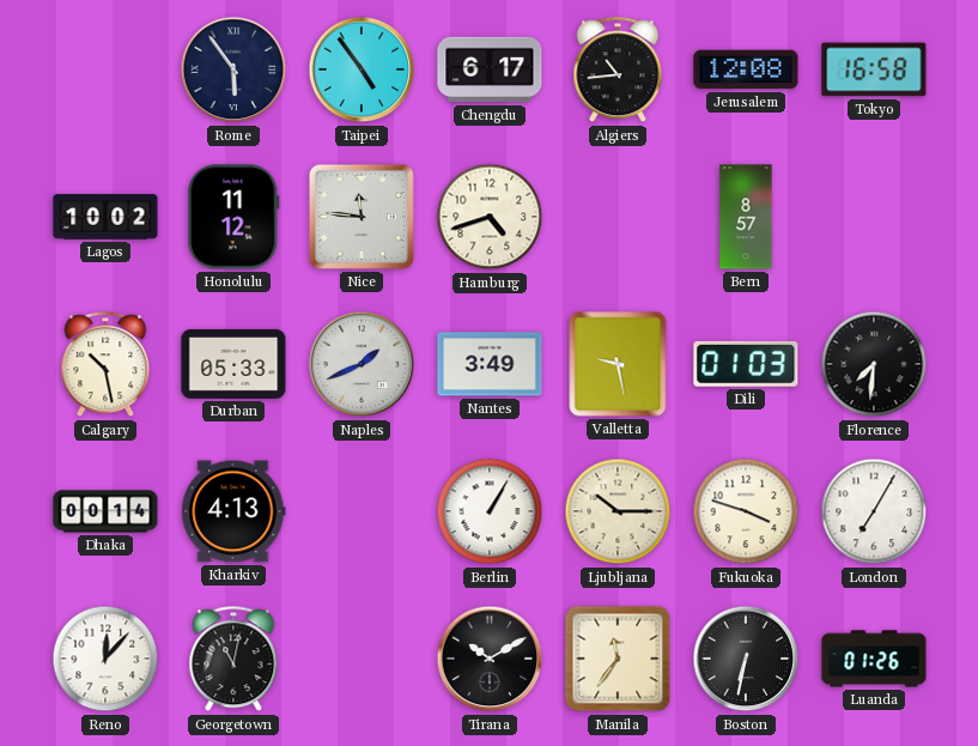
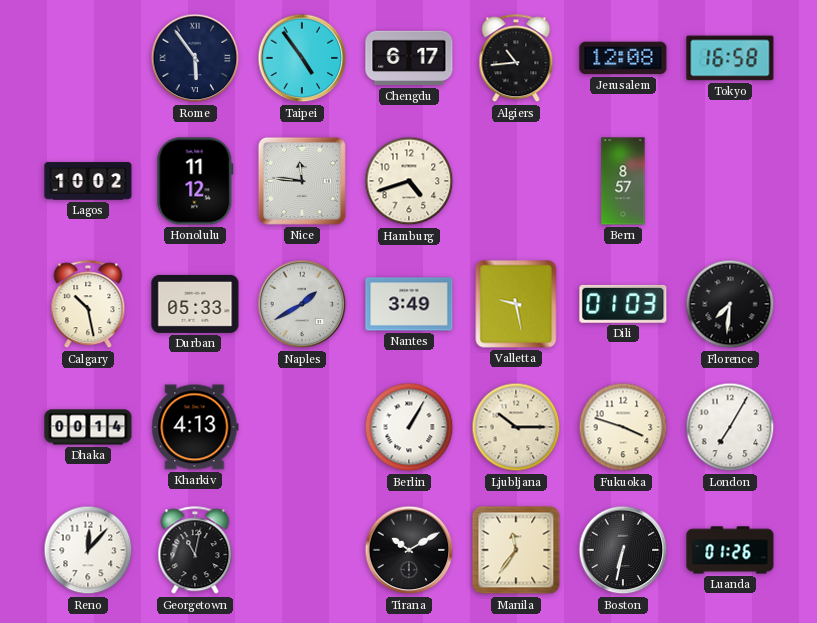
Naples: 1:41 -> 1:40 (302, 304)
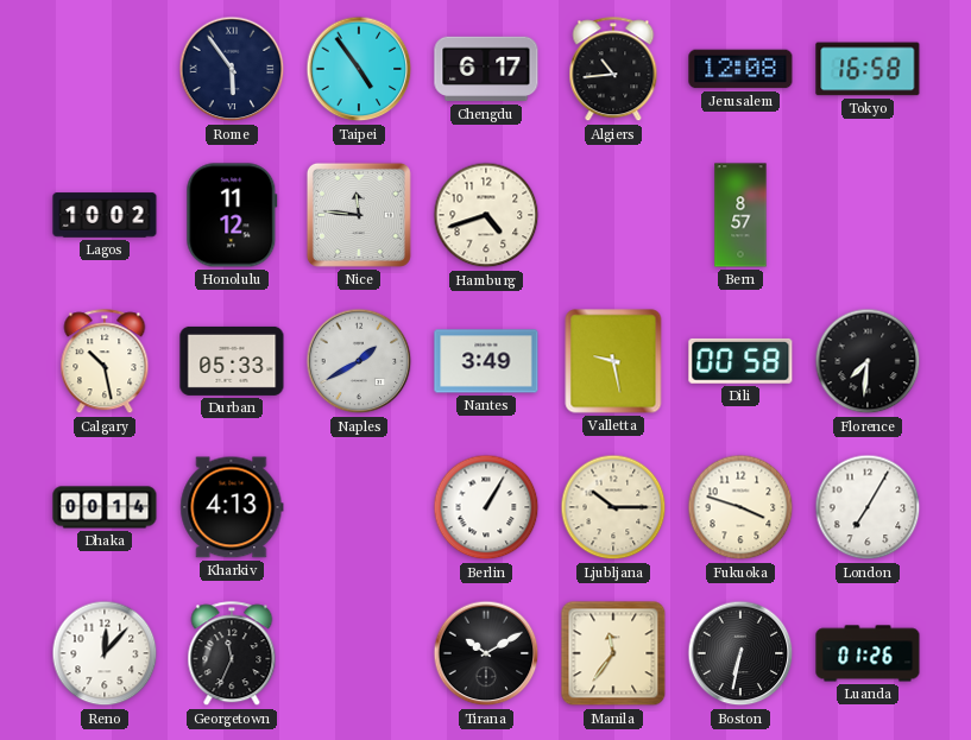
Dili: 01:03 -> 00:58 (740, 361)
Georgetown: 11:02 -> 11:34 (232, 654)
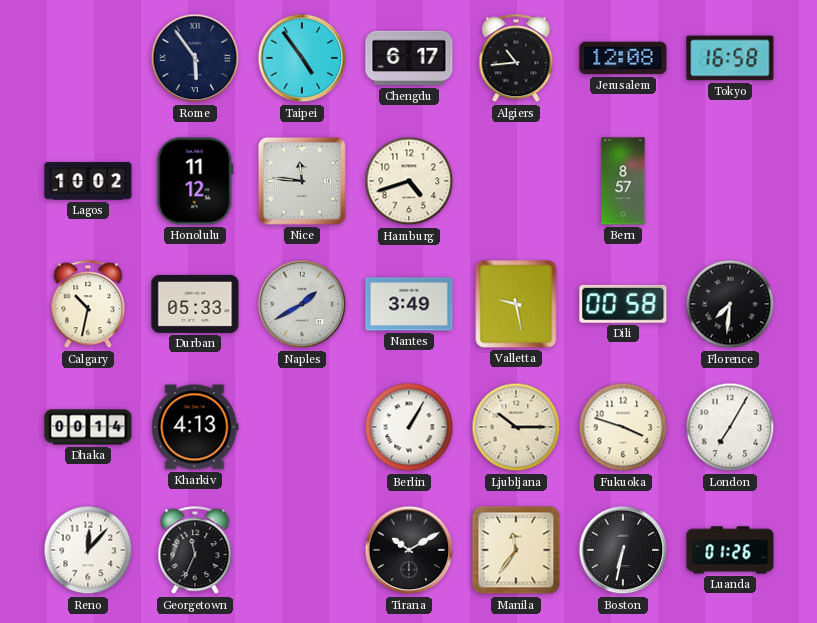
Calgary: 10:28 -> 10:32 (88, 305)
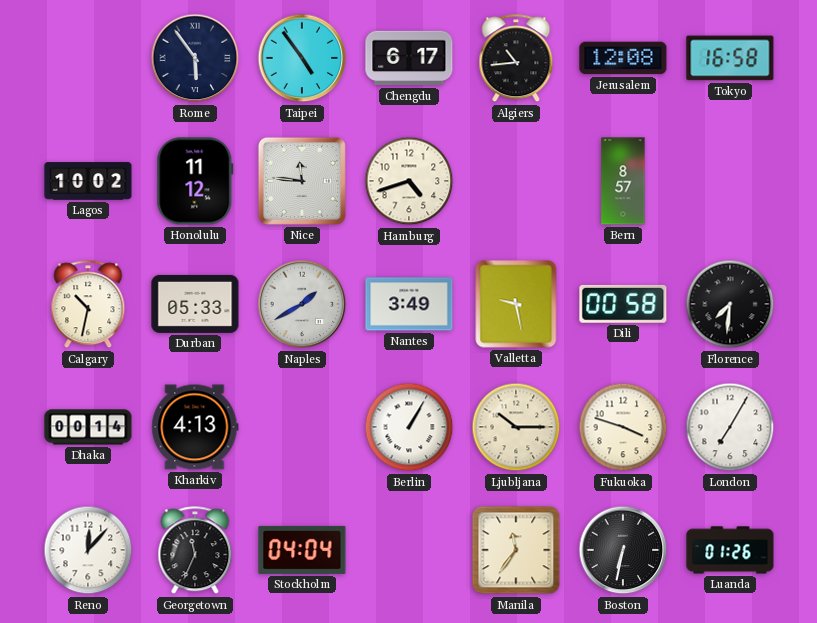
Stockholm: none -> 04:04 (302, 550)
Tirana: 10:10 -> none (409, 550)
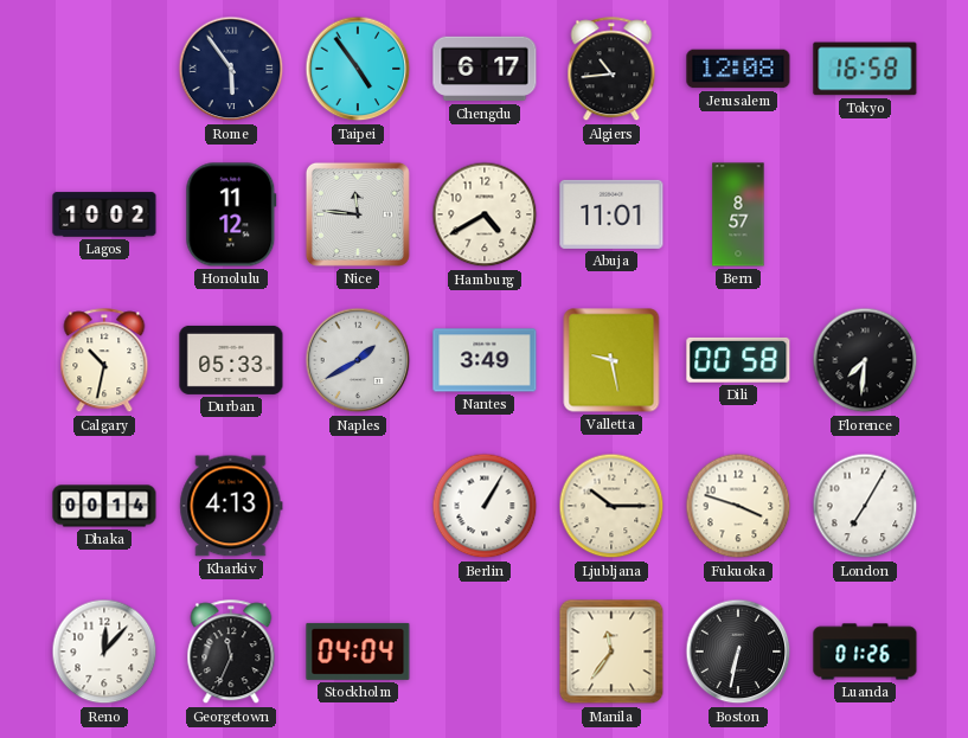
Hamburg: 4:42 -> 4:40 (485, 214)
Abuja: none -> 11:01 (611, 214)
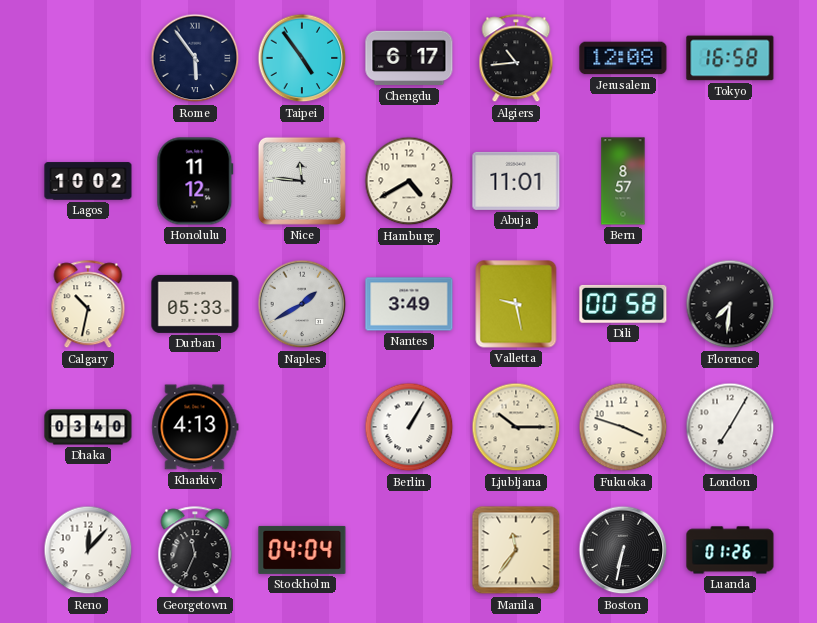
Dhaka: 00:14 -> 03:40 (88, 427)
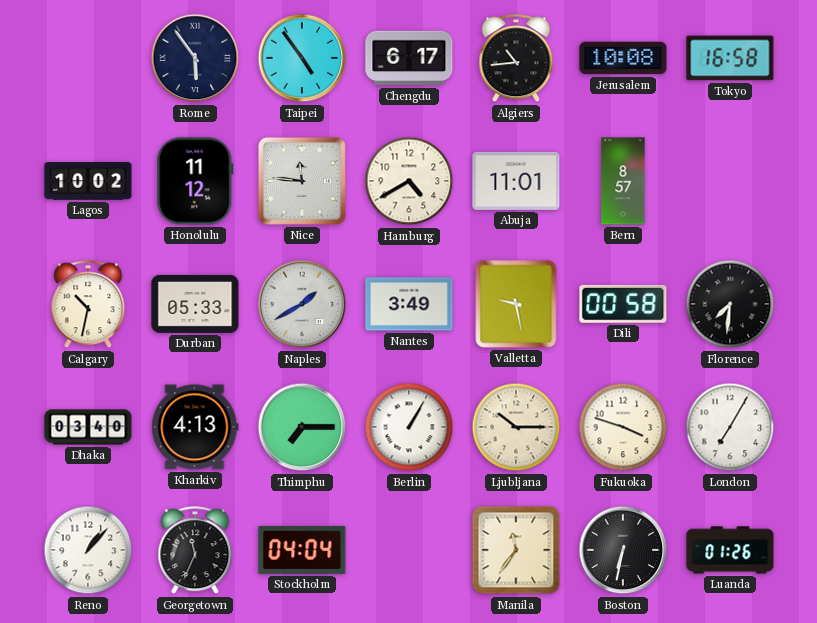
Jerusalem: 12:08 -> 10:08 (623, 58)
Thimphu: none -> 7:15 (302, 427)
Reno: 12:07 -> 1:07 (88, 550)
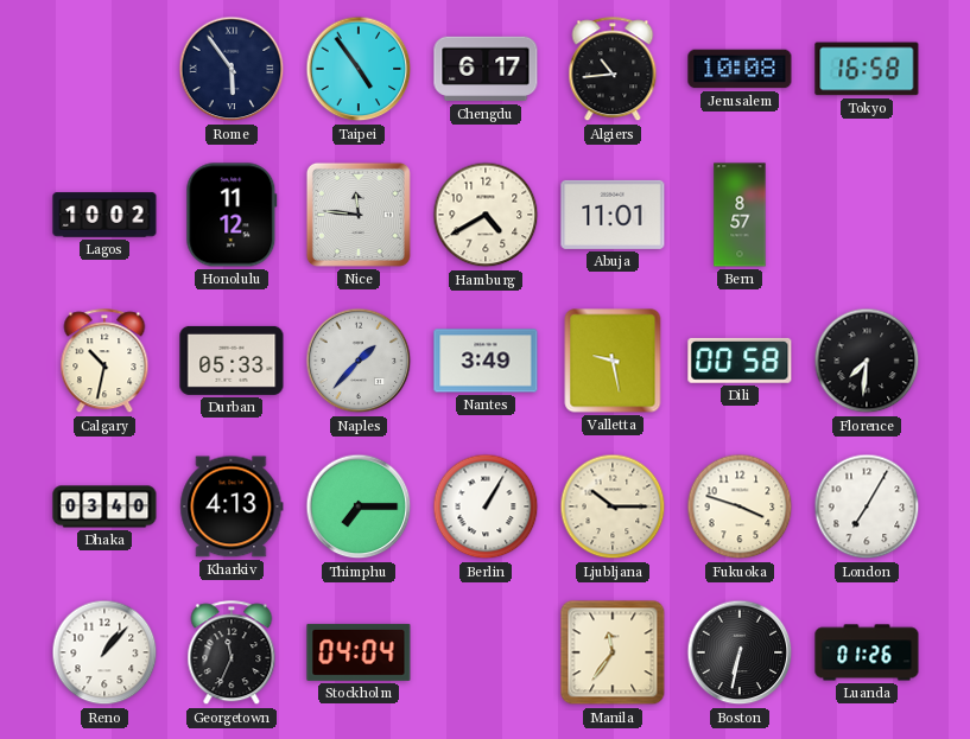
Naples: 1:40 -> 1:37 (359, 361)
